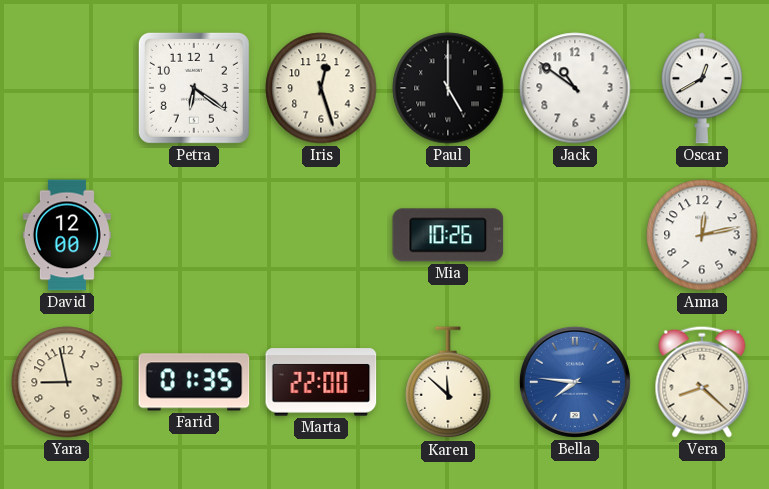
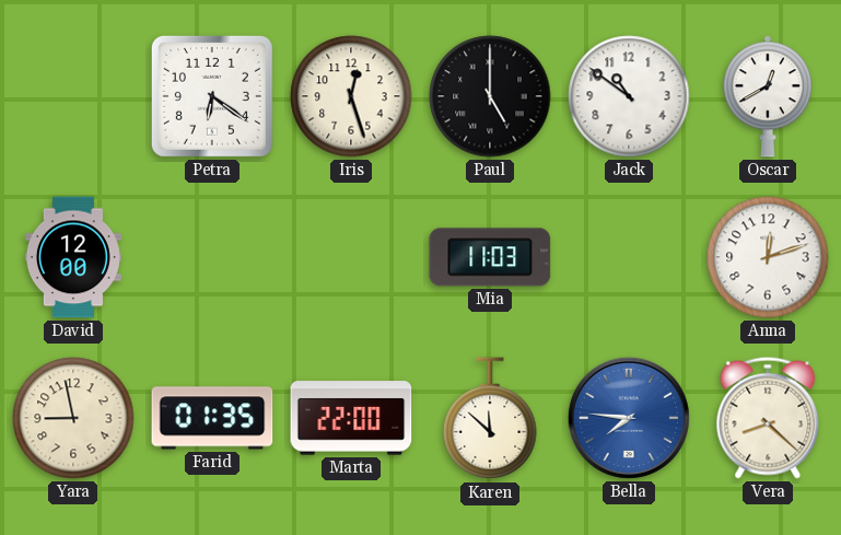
Mia: 10:26 -> 11:03 (490, 257)
Anna: 12:13 -> 12:12 (768, 257)
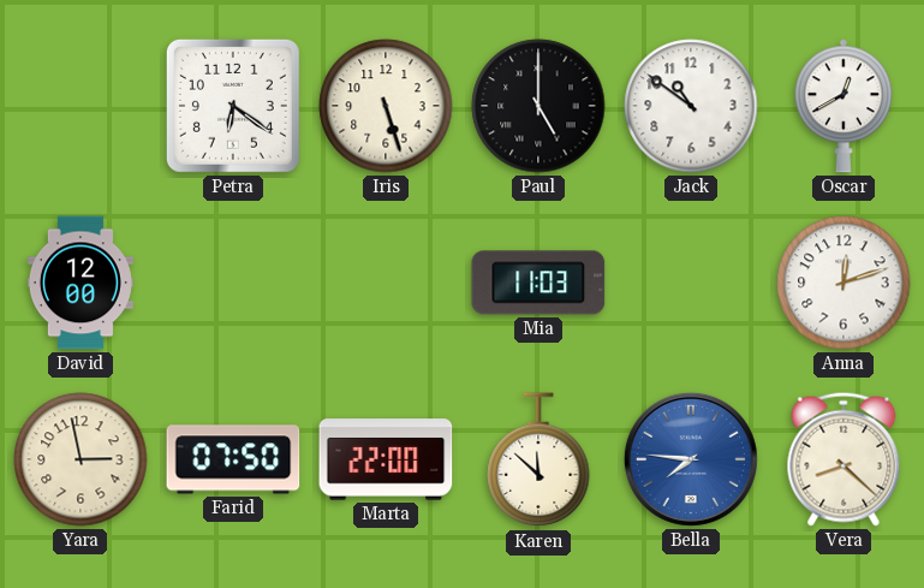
Iris: 12:27 -> 5:27 (386, 106)
Yara: 8:58 -> 2:58 (81, 459)
Farid: 01:35 -> 07:50 (233, 459)
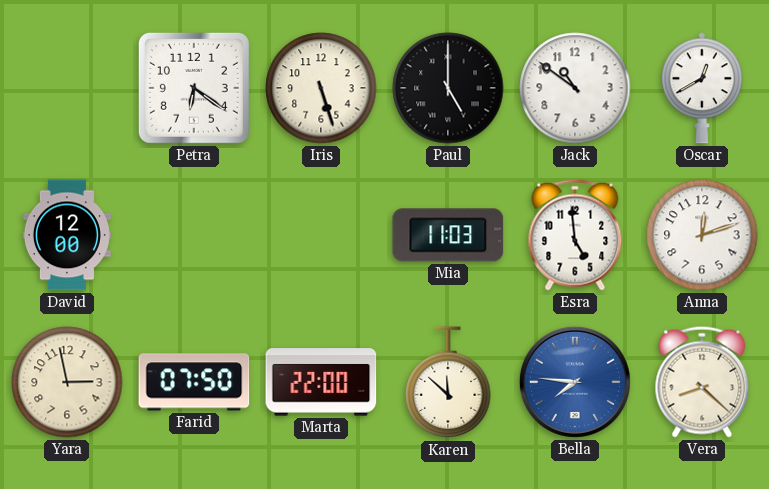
Esra: none -> 4:59 (575, 235)
